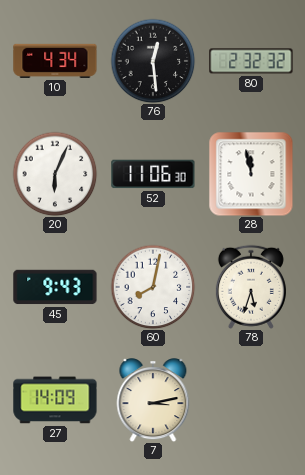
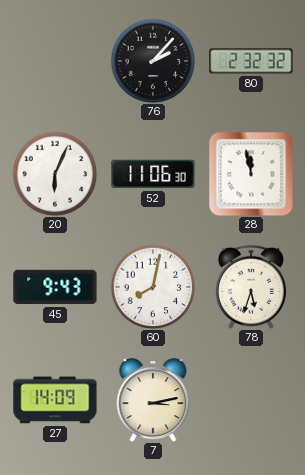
10: 4:34 -> none (55, 61)
76: 12:29 -> 2:07 (153, 61)
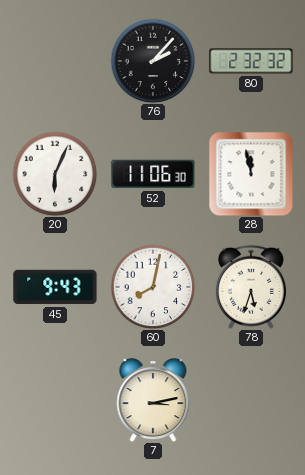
27: 14:09 -> none (55, 400)
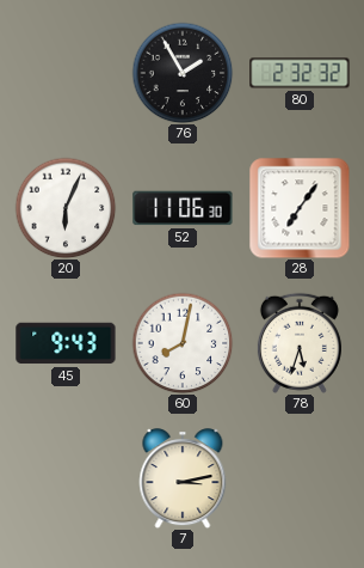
76: 2:07 -> 1:55 (183, 73)
28: 11:58 -> 7:06 (300, 208)
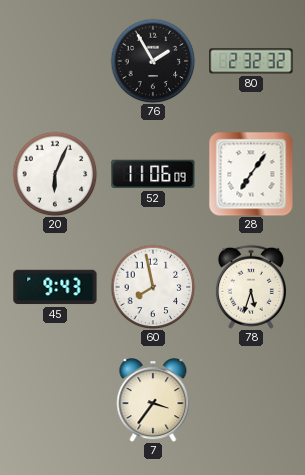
52: 11:06:30 -> 11:06:09 (153, 174)
60: 8:02 -> 7:58 (153, 287)
7: 3:13 -> 3:36 (153, 400)
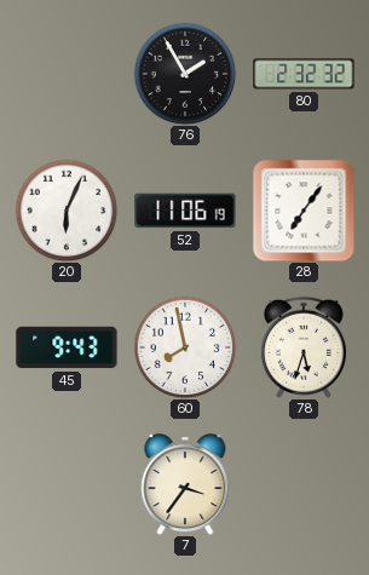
52: 11:06:09 -> 11:06:19 (185, 211)
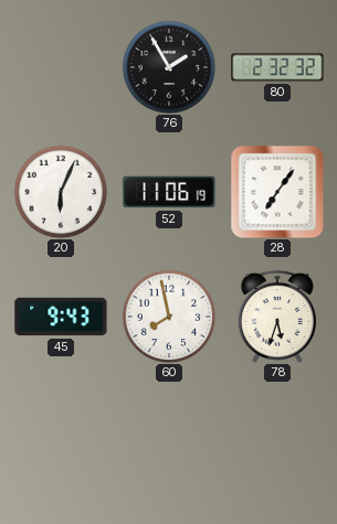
7: 3:36 -> none (185, 484)
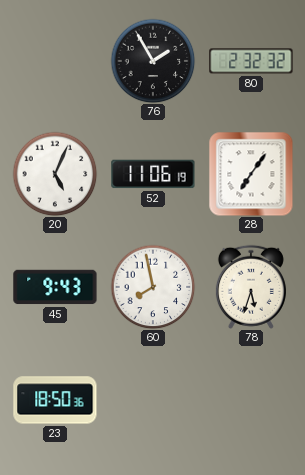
20: 6:04 -> 5:04 (55, 174)
23: none -> 18:50 (55, 400)
